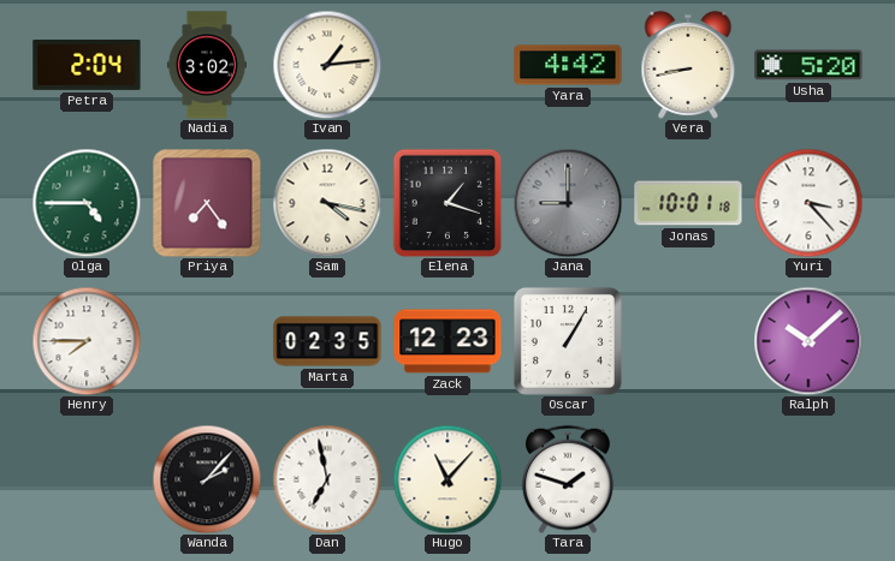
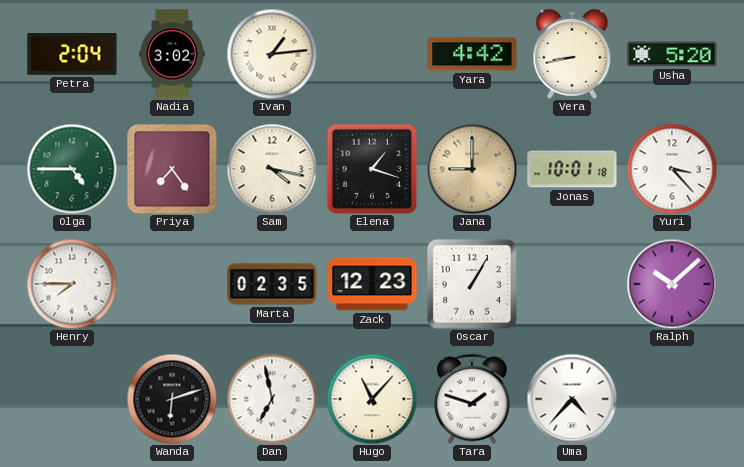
Jana dial: grey -> champagne (472, 169)
Wanda: 2:07 -> 6:12 (172, 399)
Uma: none -> 4:37 (572, 399)
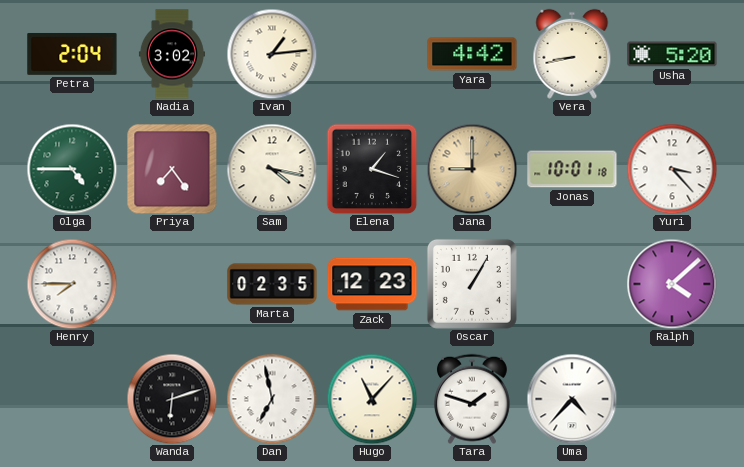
Ralph: 10:08 -> 4:08 (672, 284)
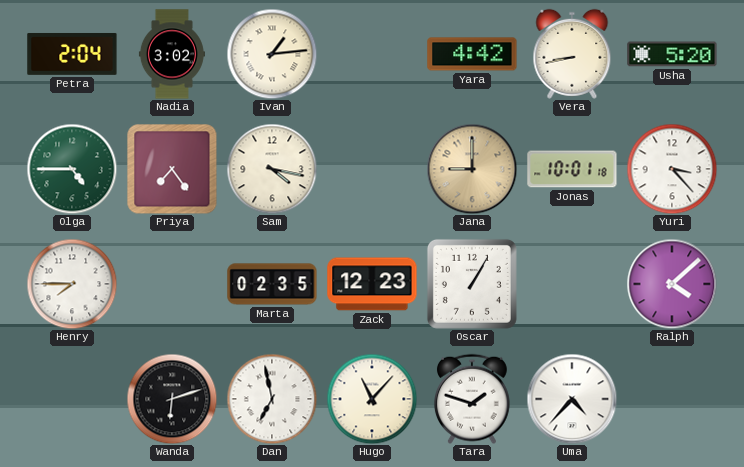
Elena: 1:18 -> none (372, 169)
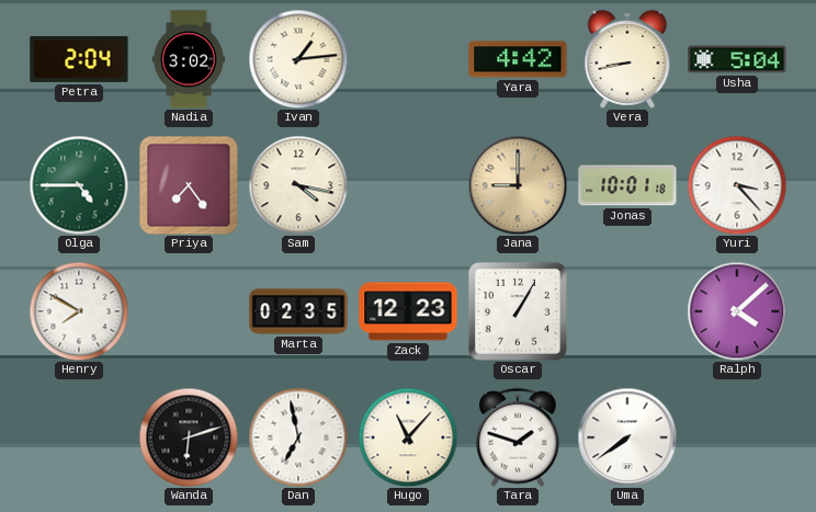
Usha: 5:20 -> 5:04 (737, 59)
Henry: 7:45 -> 7:50 (79, 311)
Uma: 4:37 -> 7:39 (627, 437)
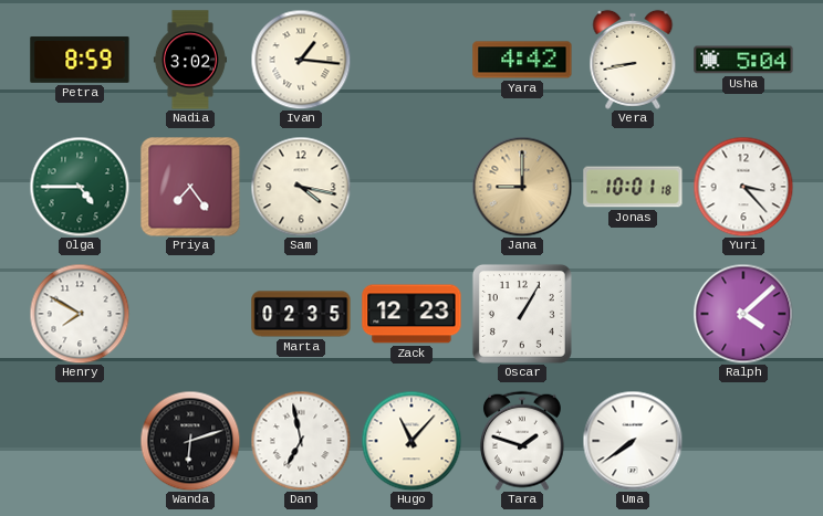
Petra: 2:04 -> 8:59 (80, 60)
Ivan: 1:14 -> 1:16 (301, 60)
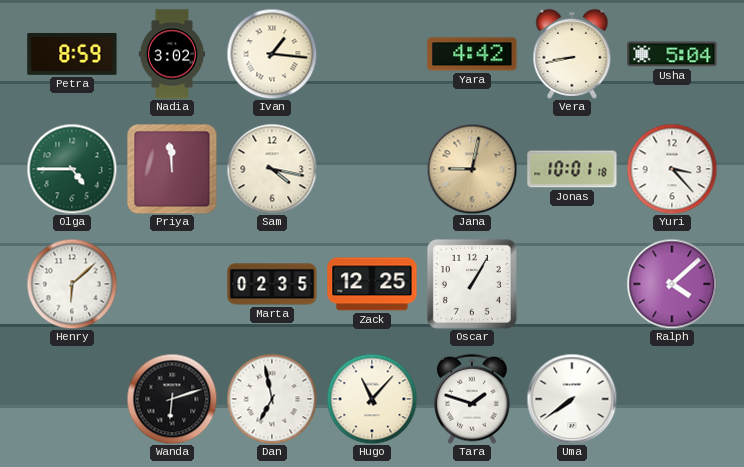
Priya: 7:24 -> 11:59 (172, 169)
Jana: 9:00 -> 9:02 (472, 169)
Henry: 7:50 -> 6:08 (72, 284)
Zack: 12:23 -> 12:25 (372, 284)
